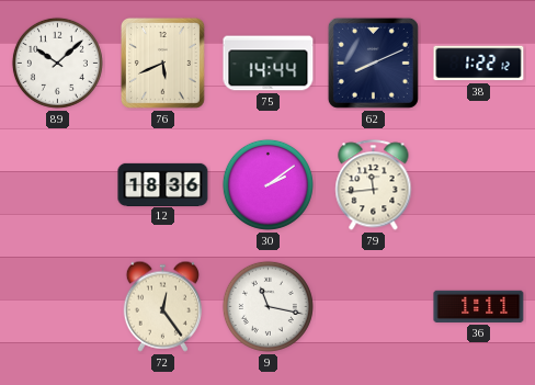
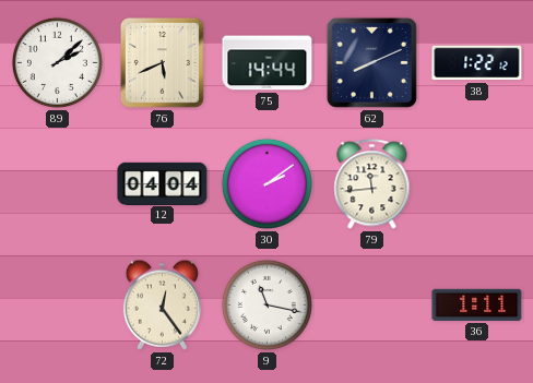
89: 10:08 -> 2:08 (57, 62)
12: 18:36 -> 04:04 (163, 183)
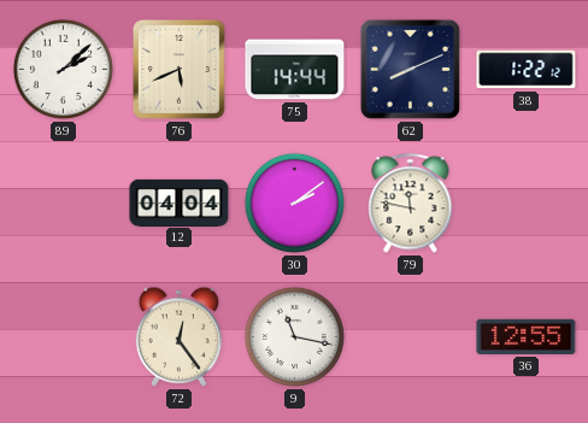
79: 11:44 -> 11:47 (411, 204)
36: 1:11 -> 12:55 (527, 336)
